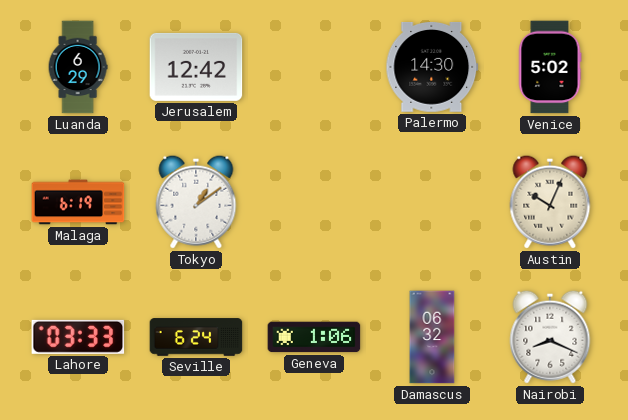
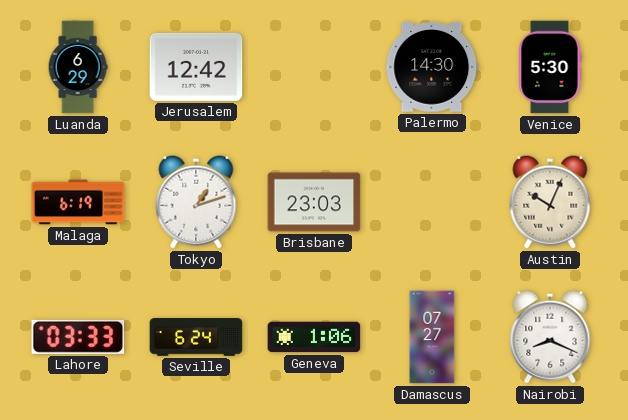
Venice: 5:02 -> 5:30 (550, 67)
Tokyo: 1:09 -> 1:12 (196, 202)
Brisbane: none -> 23:03 (314, 202)
Damascus: 06:32 -> 07:27 (432, 337)
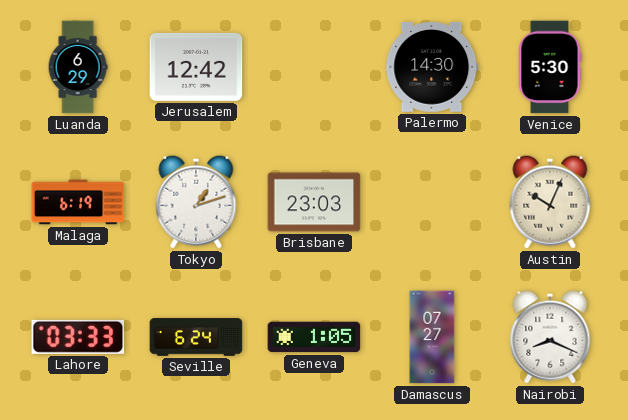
Geneva: 1:06 -> 1:05 (314, 337)
